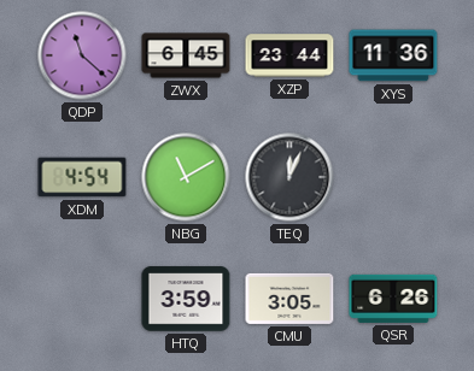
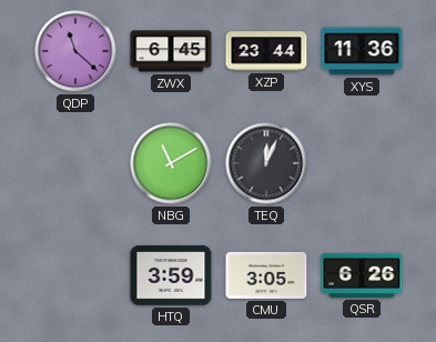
XDM: 4:54 -> none (82, 177)
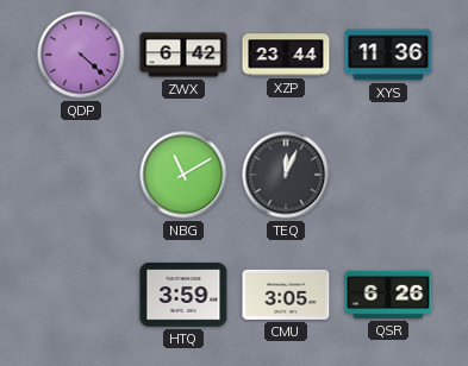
QDP: 11:22 -> 4:22 (81, 55)
ZWX: 6:45 -> 6:42 (183, 55)
